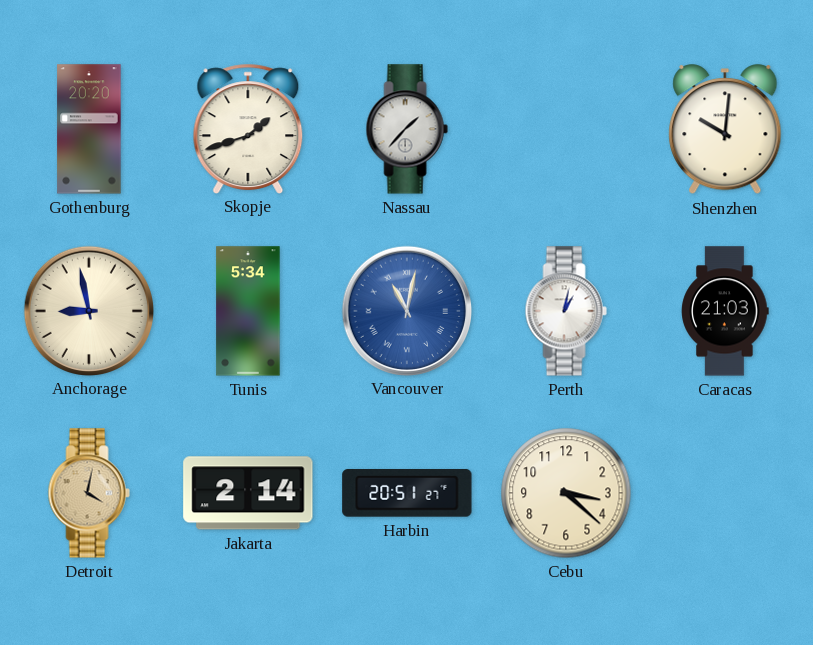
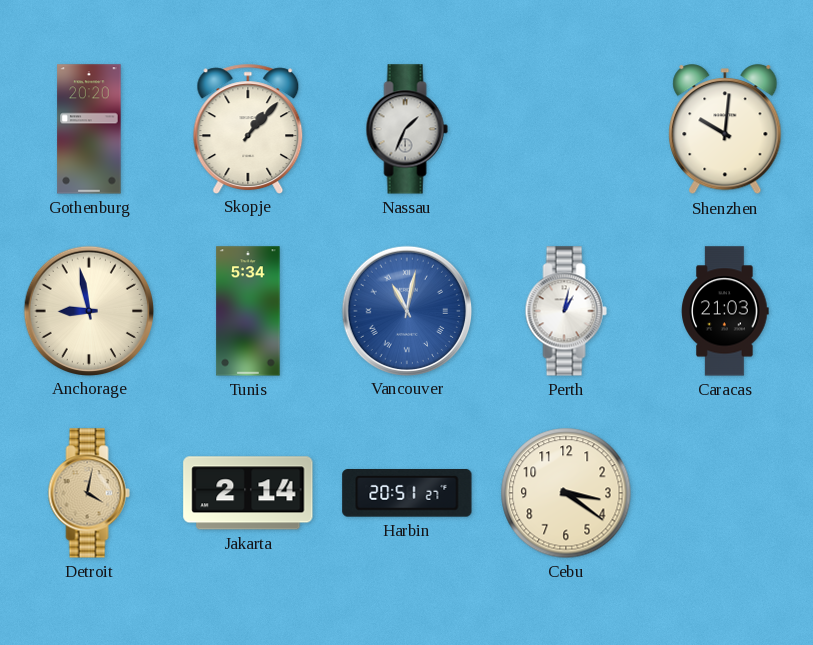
Skopje: 1:42 -> 1:07 (248, 128)
Nassau: 1:37 -> 1:34 (407, 129)
Cebu: 3:22 -> 3:21 (566, 493)
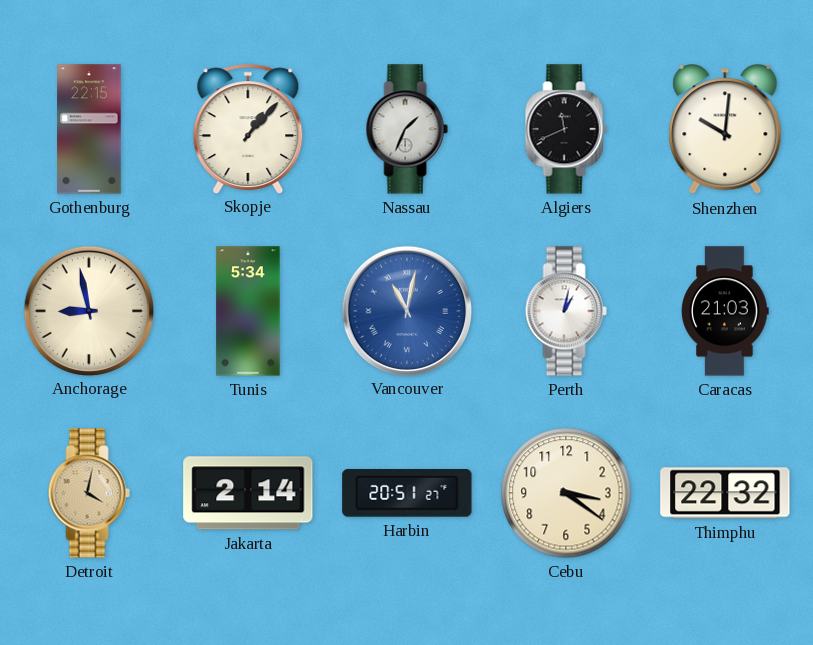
Gothenburg: 20:20 -> 22:15 (89, 129)
Algiers: none -> 11:41 (566, 129)
Thimphu: none -> 22:32 (725, 493)
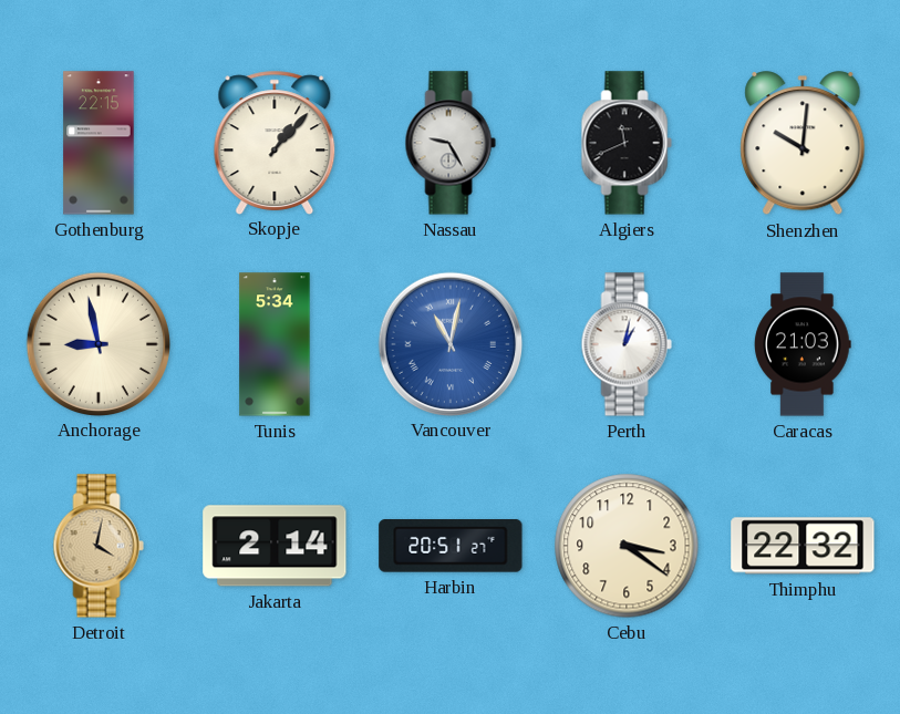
Nassau: 1:34 -> 9:25 (451, 143)
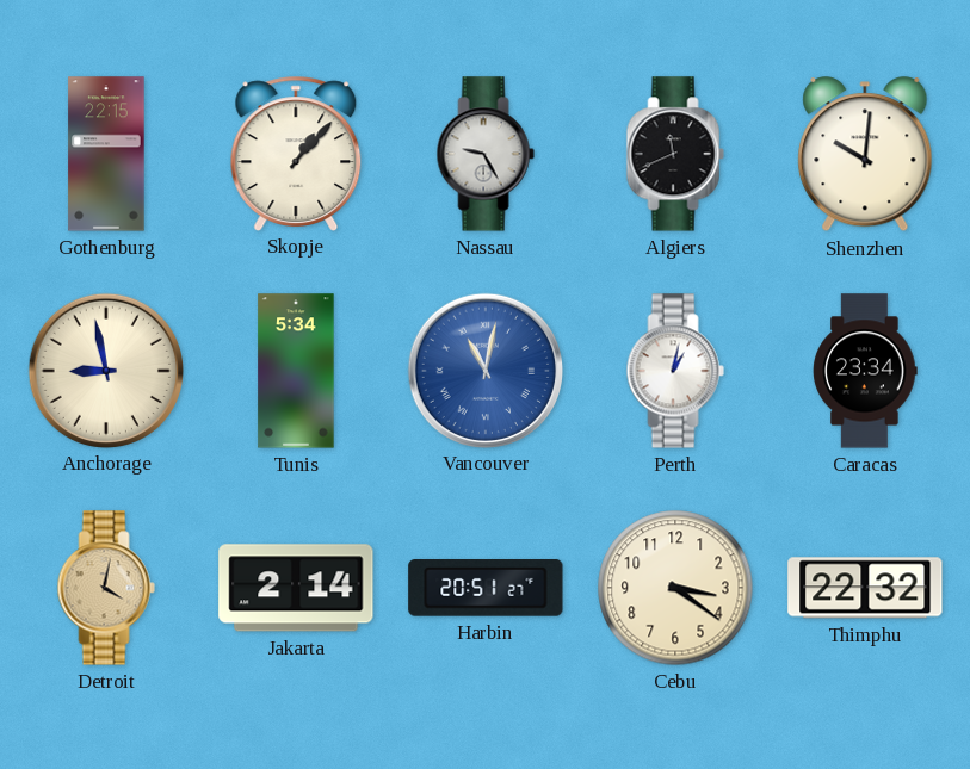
Caracas: 21:03 -> 23:34 (865, 371)
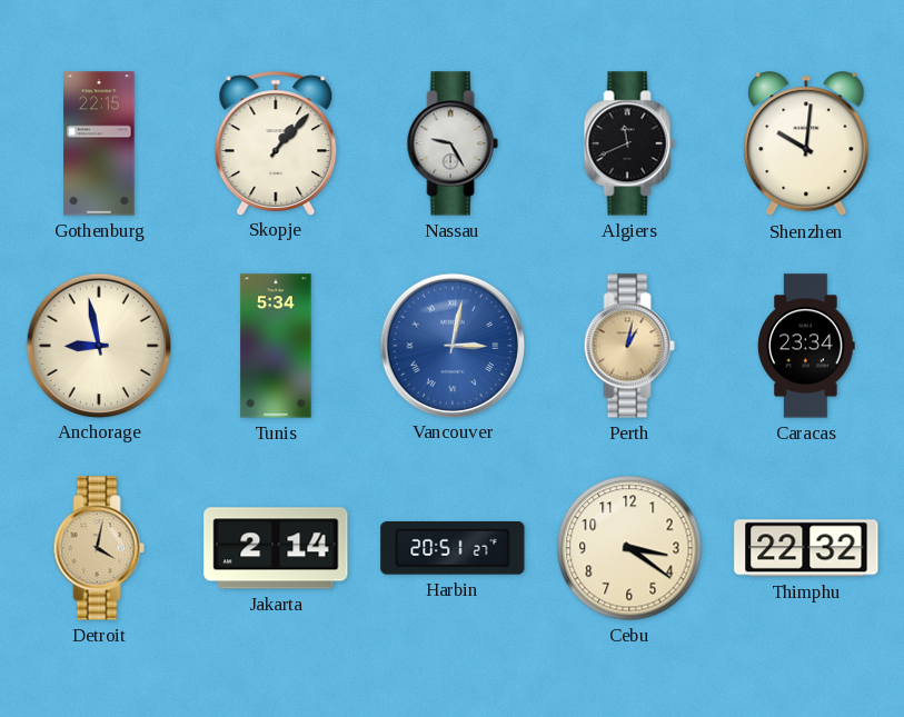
Vancouver: 11:02 -> 3:02 (451, 345)
Perth dial: white -> champagne (629, 346)
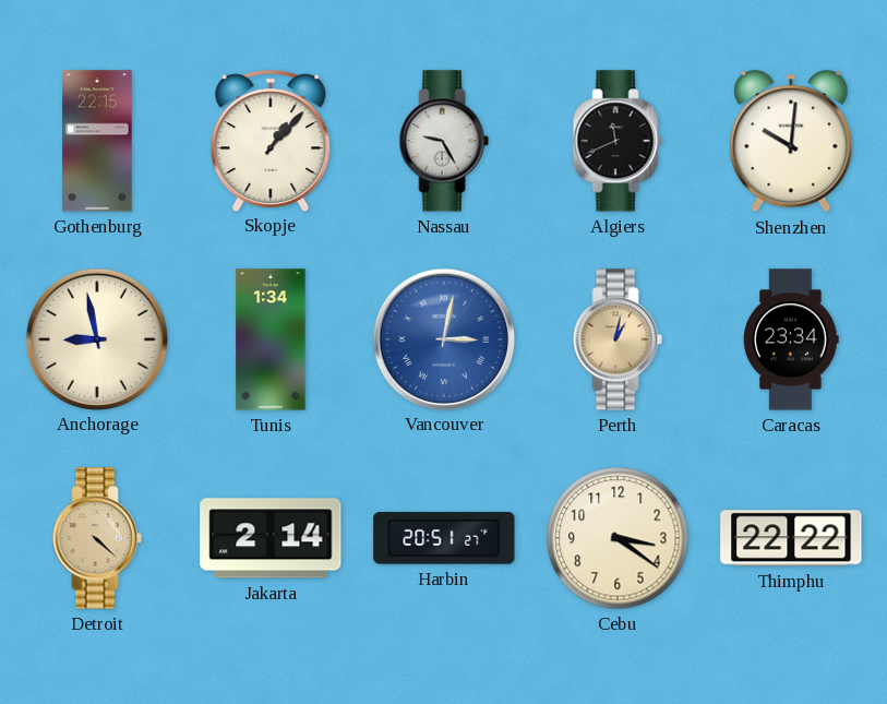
Tunis: 5:34 -> 1:34 (271, 339)
Detroit: 4:02 -> 4:22 (97, 538)
Thimphu: 22:32 -> 22:22 (791, 538)
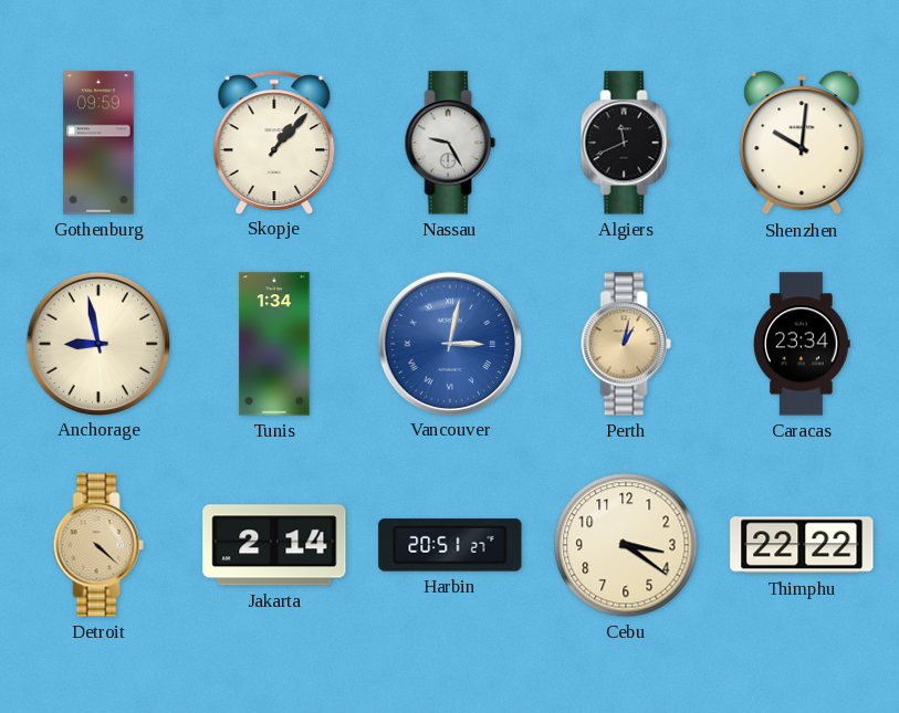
Gothenburg: 22:15 -> 09:59 (98, 143)
